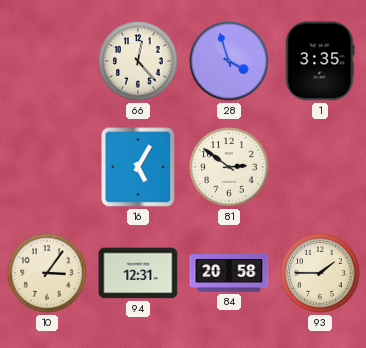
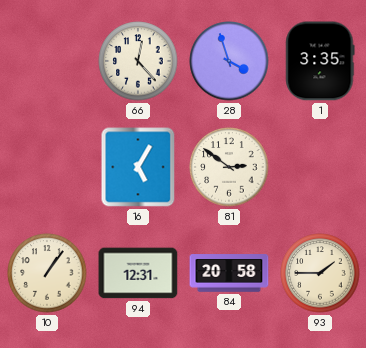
10: 3:06 -> 1:06 (47, 273)
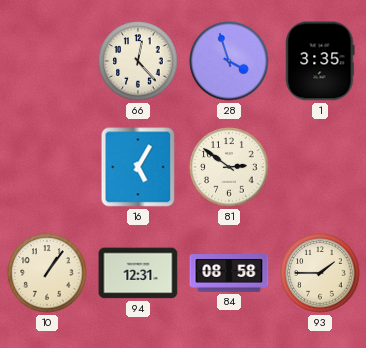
84: 20:58 -> 08:58 (229, 273)
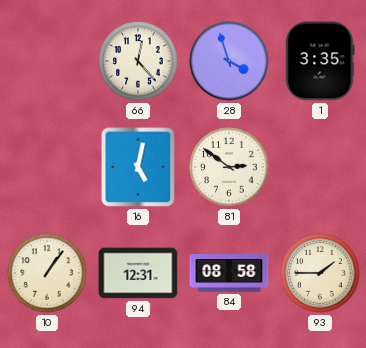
16: 5:05 -> 5:02 (138, 167)
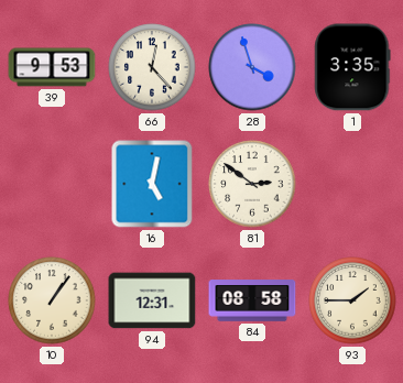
39: none -> 9:53 (52, 67)
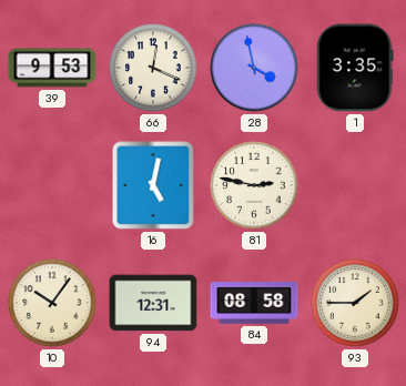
66: 12:23 -> 12:19 (153, 68)
28: 3:57 -> 3:58 (254, 68)
81: 2:51 -> 2:47 (254, 185)
10: 1:06 -> 10:06 (52, 303)
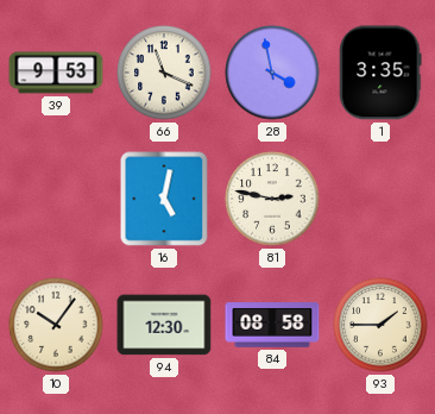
66: 12:19 -> 11:19 (164, 73)
94: 12:31 -> 12:30 (164, 325)
